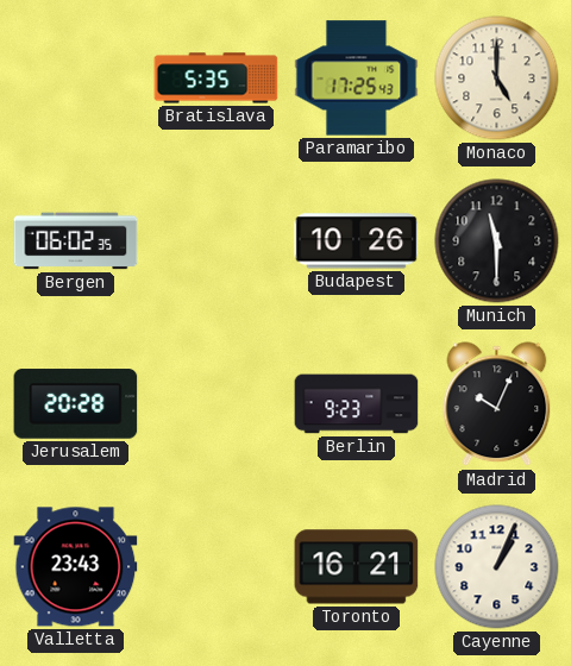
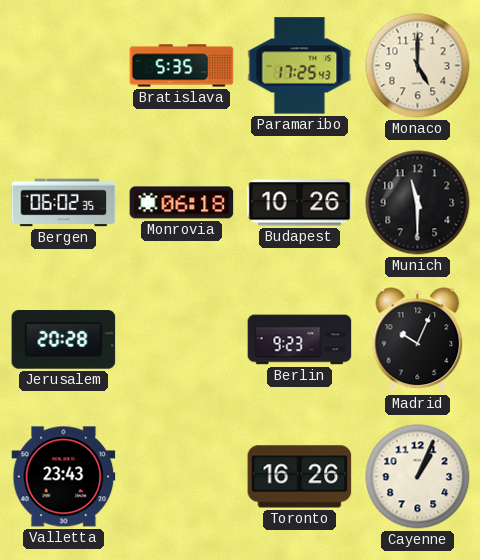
Monrovia: none -> 06:18 (182, 203)
Toronto: 16:21 -> 16:26 (300, 477)
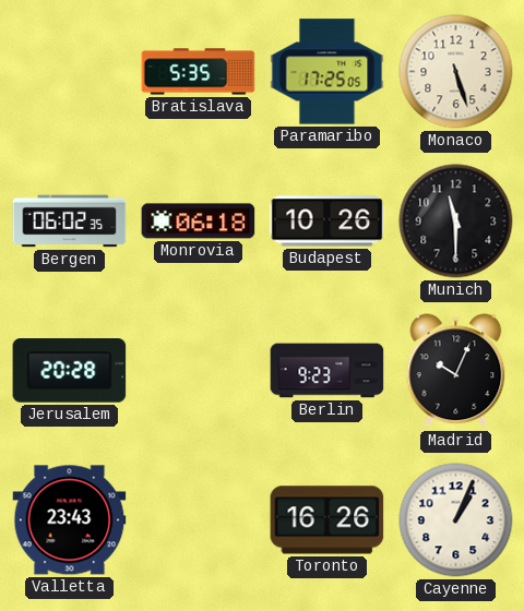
Paramaribo: 17:25:43 -> 17:25:05 (327, 72)
Monaco: 5:00 -> 5:27 (456, 72)
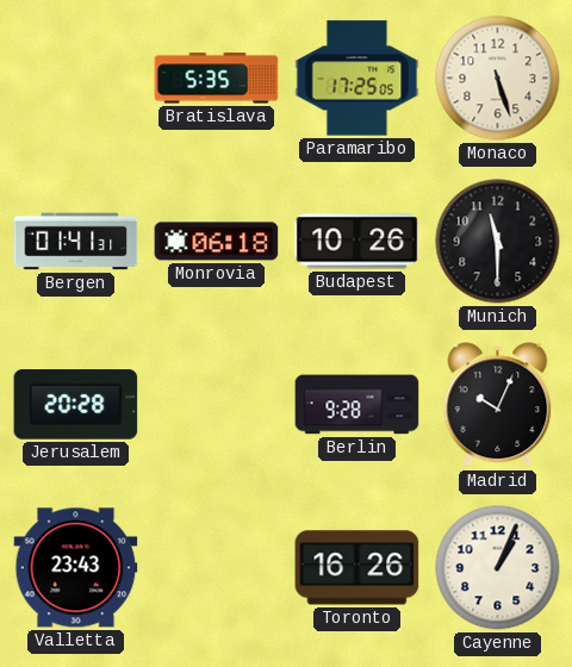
Bergen: 06:02 -> 01:41 (76, 242)
Berlin: 9:23 -> 9:28 (357, 405)
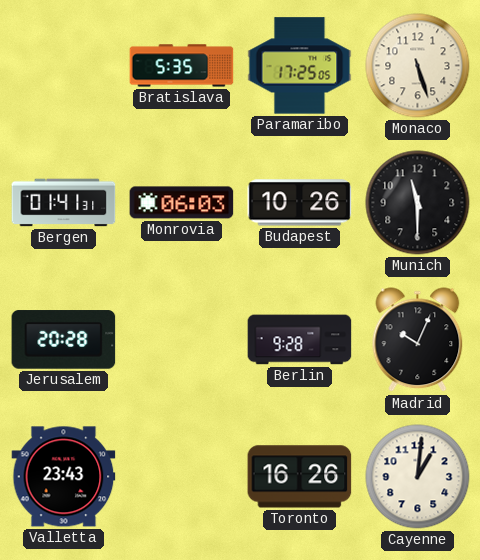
Monrovia: 06:18 -> 06:03 (182, 203)
Cayenne: 1:04 -> 1:01 (418, 477)
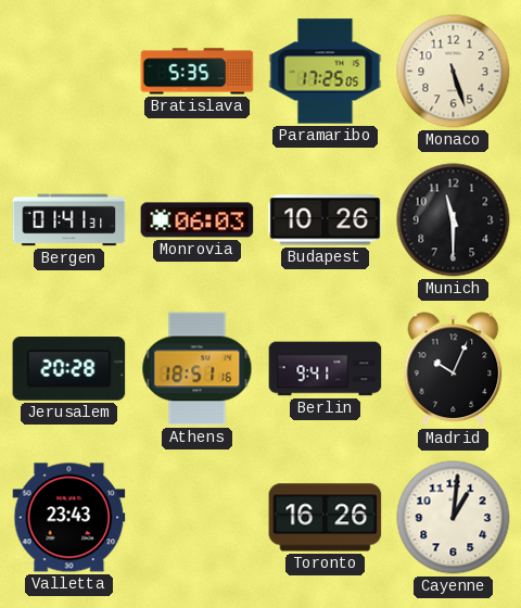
Athens: none -> 18:51 (198, 369)
Berlin: 9:28 -> 9:41 (326, 369)
